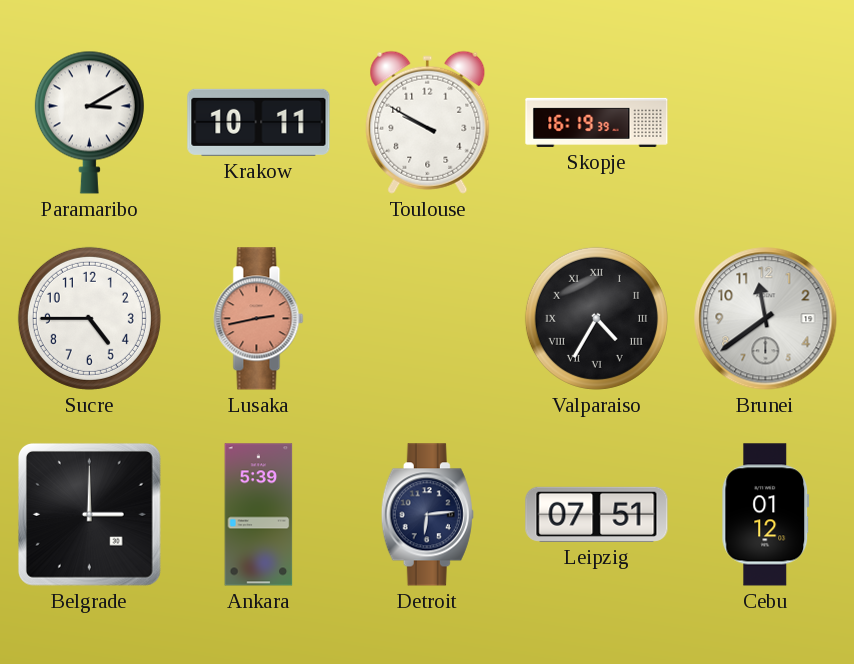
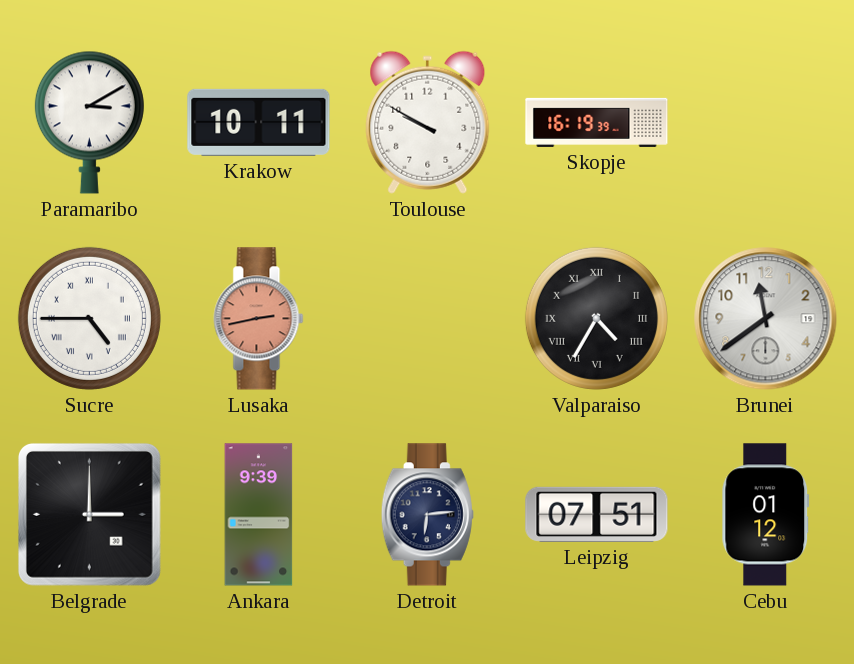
Sucre numerals: Arabic -> Roman (89, 318)
Ankara: 5:39 -> 9:39 (259, 515)
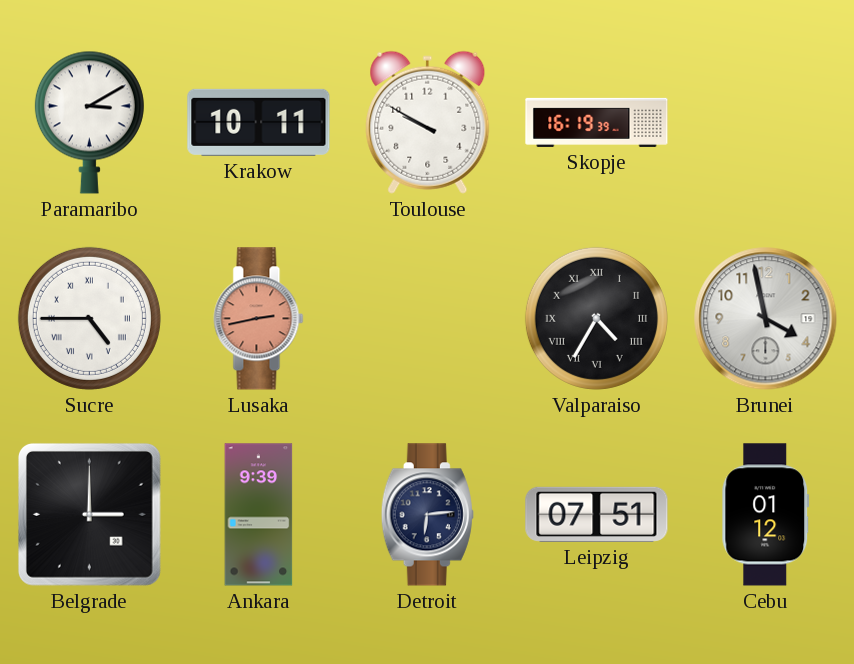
Brunei: 11:39 -> 3:58 (766, 319)
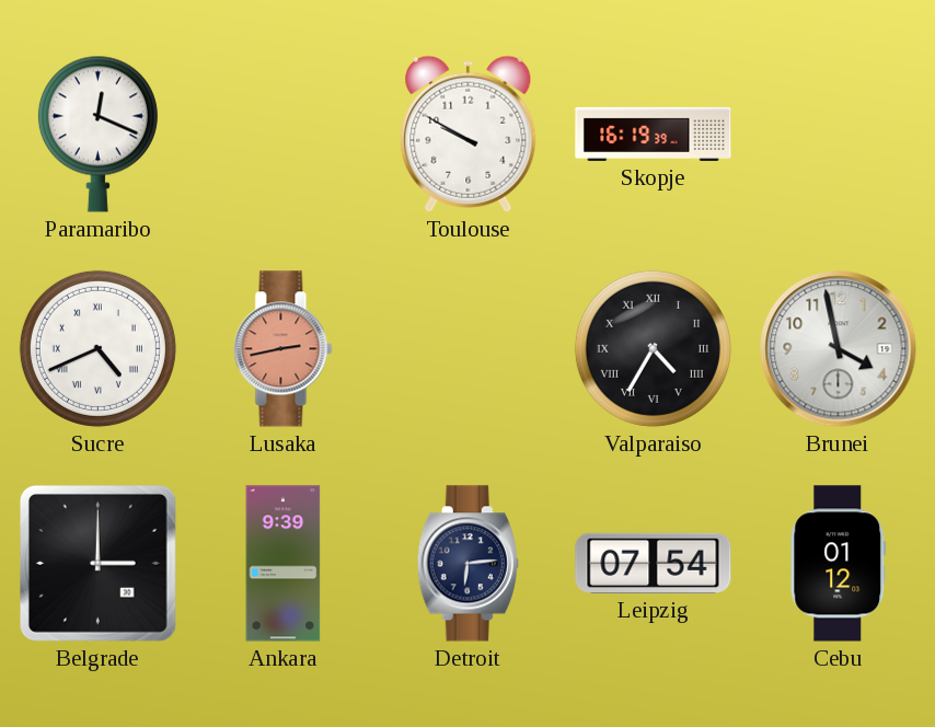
Paramaribo: 3:10 -> 12:19 (97, 134)
Krakow: 10:11 -> none (259, 122)
Sucre: 4:45 -> 4:41 (97, 348)
Leipzig: 07:51 -> 07:54 (654, 563)
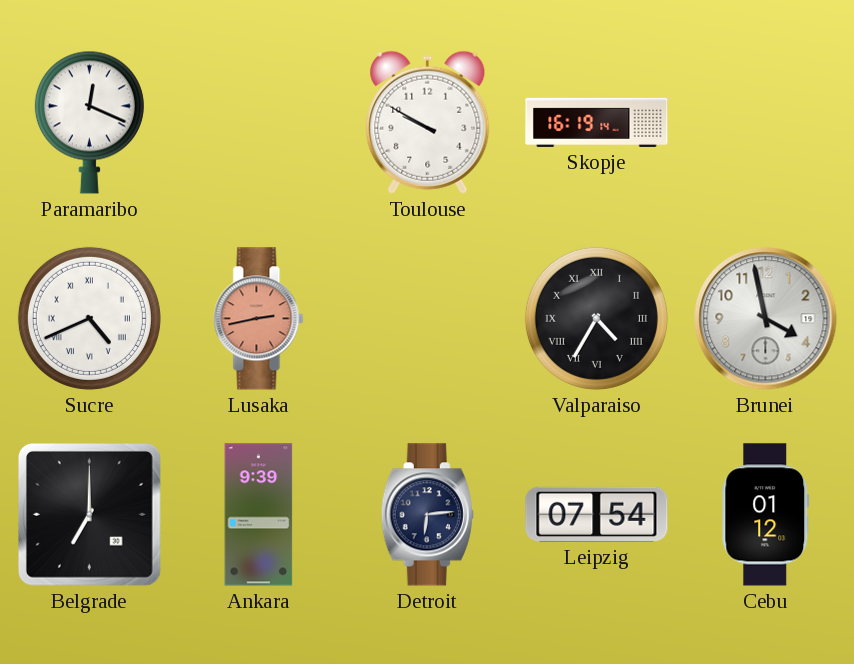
Skopje: 16:19:39 -> 16:19:14 (597, 122)
Belgrade: 3:00 -> 7:00 (89, 514)
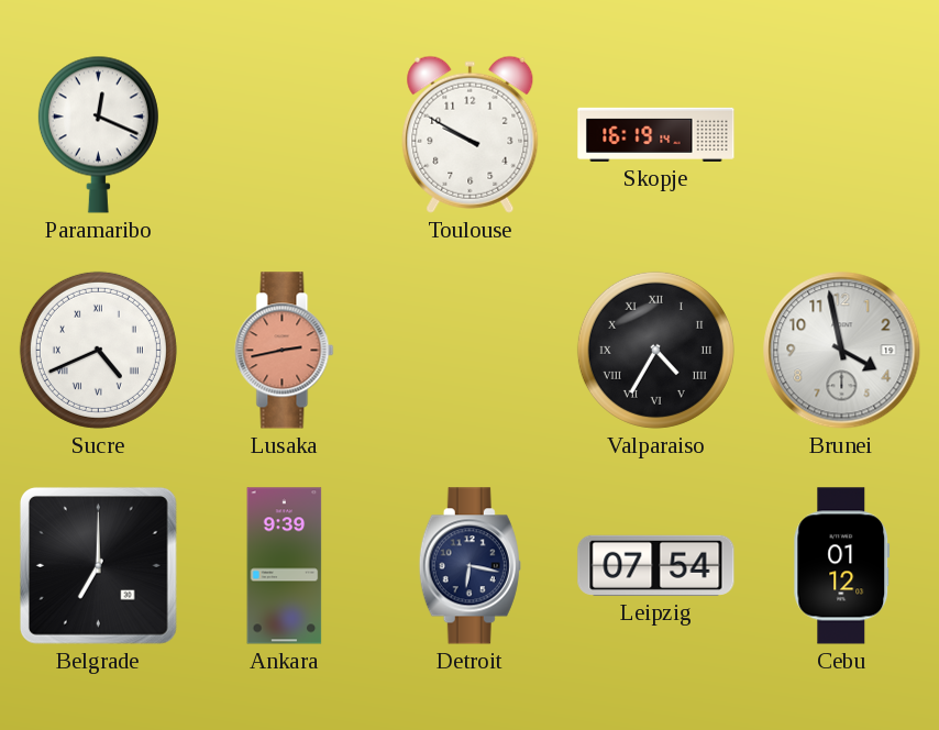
Detroit: 6:14 -> 6:17 (469, 566)
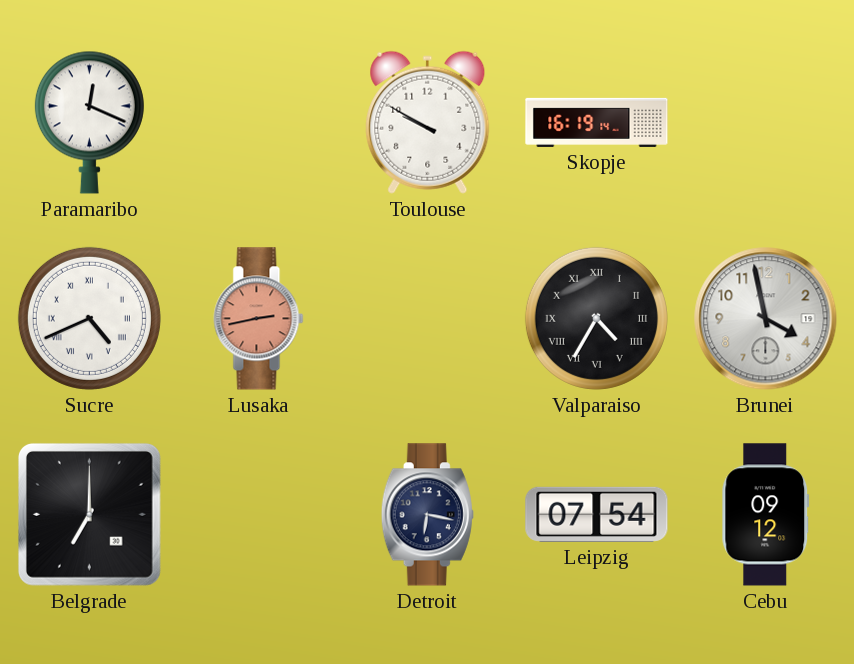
Ankara: 9:39 -> none (285, 566)
Cebu: 01:12 -> 09:12 (766, 515)
